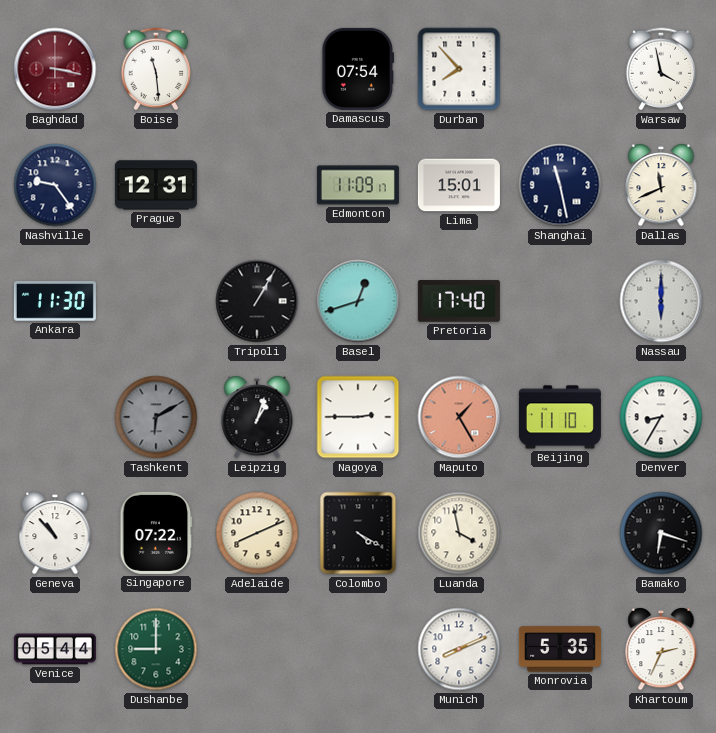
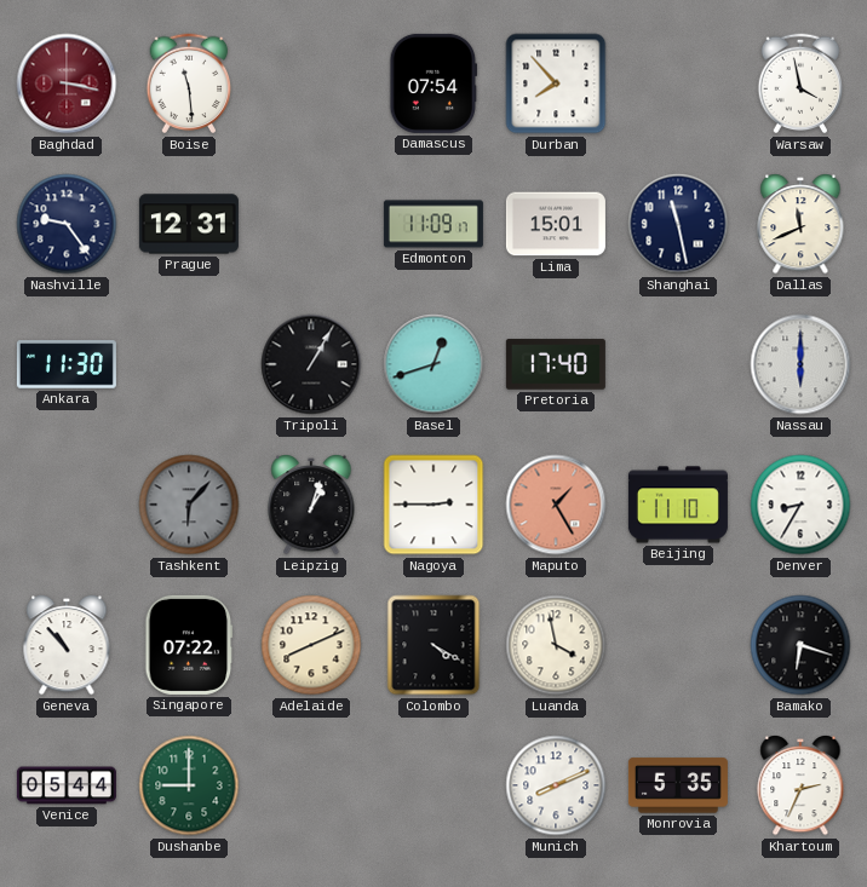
Tashkent: 6:10 -> 6:07 (189, 505)
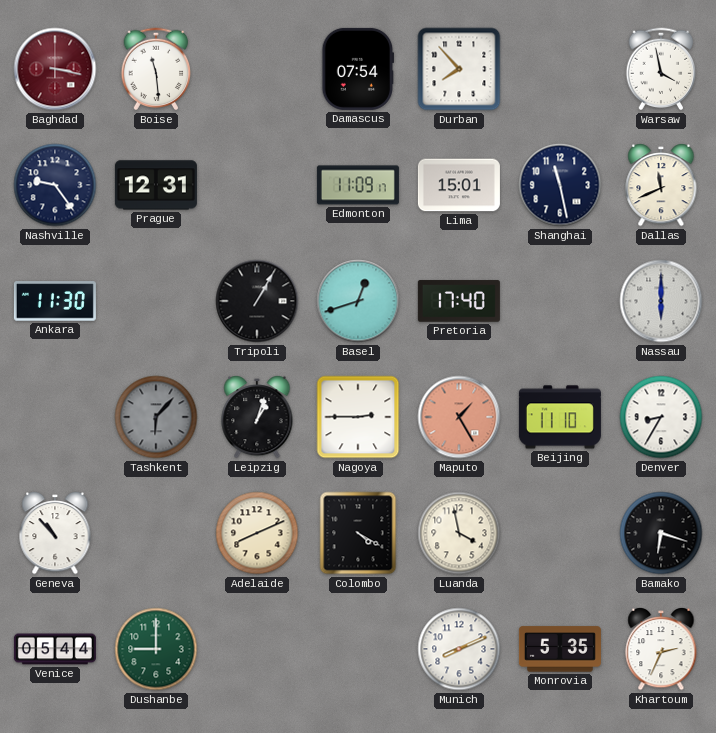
Singapore: 07:22 -> none (189, 645)
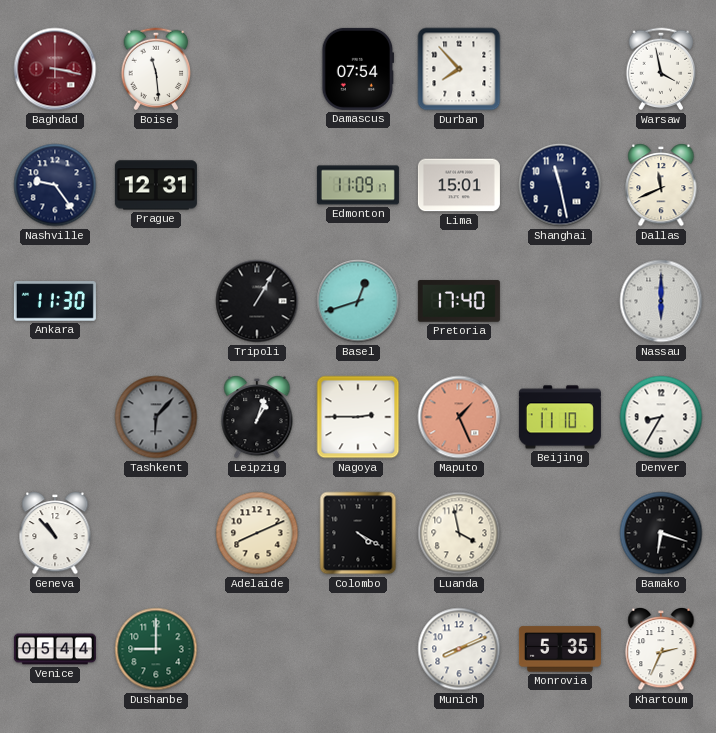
Maputo: 1:25 -> 1:26 (459, 417)
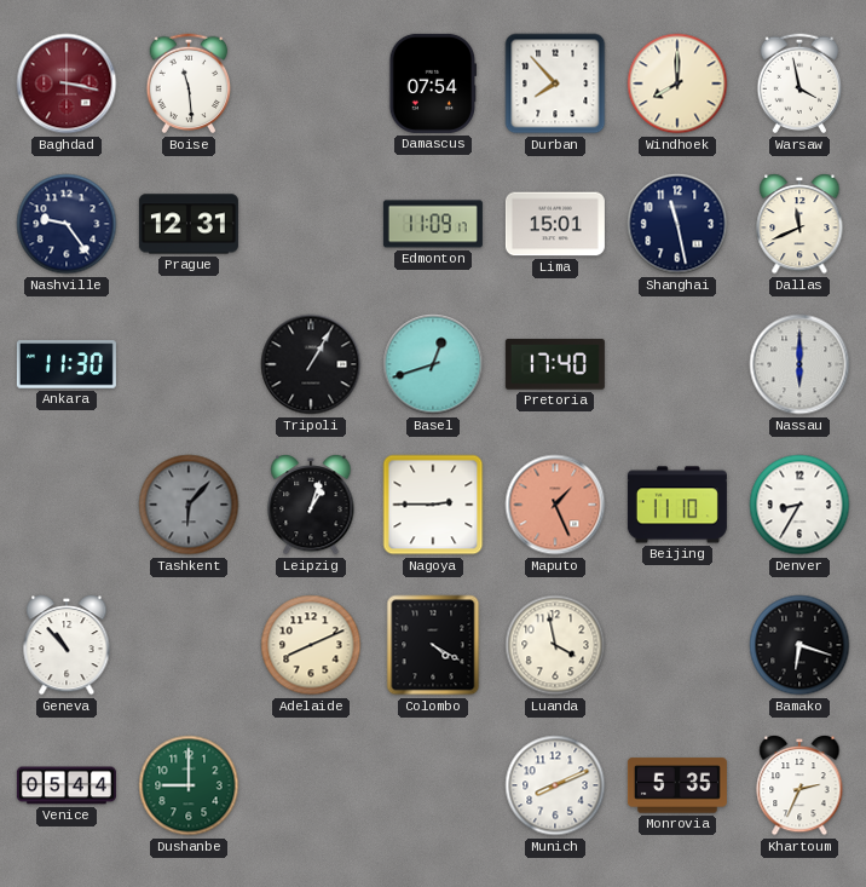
Windhoek: none -> 8:00 (677, 83)
